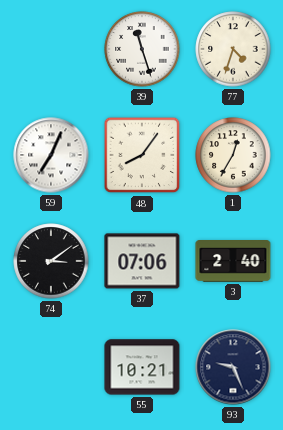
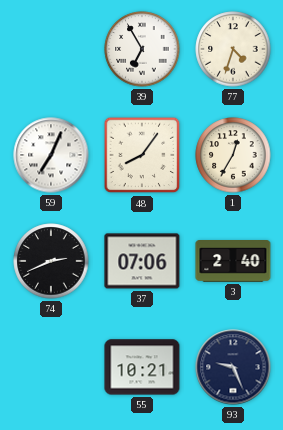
39: 11:27 -> 6:55 (142, 49)
74: 3:09 -> 2:41 (51, 261)
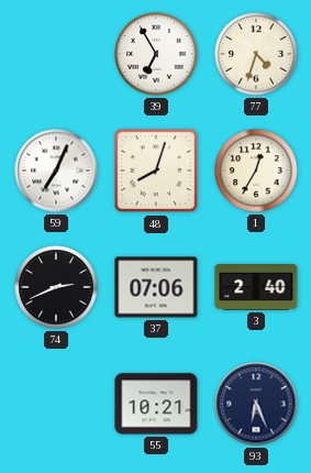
48: 8:06 -> 8:03 (156, 170)
93: 9:26 -> 6:26 (256, 404)
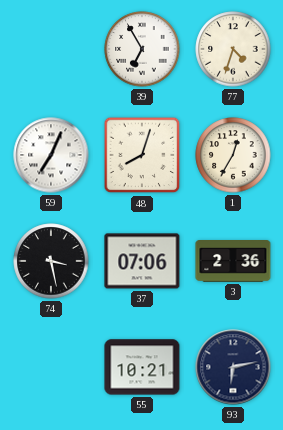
74: 2:41 -> 3:28 (51, 261)
3: 2:40 -> 2:36 (233, 262)
93: 6:26 -> 6:13 (233, 367)
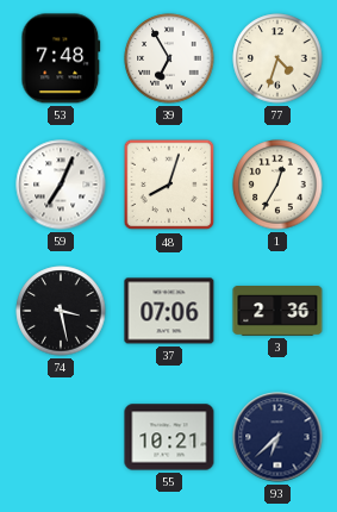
53: none -> 7:48 (61, 58)
93: 6:13 -> 6:38 (277, 437)
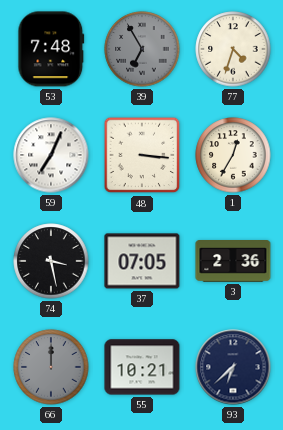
39 dial: white -> grey (142, 49)
48: 8:03 -> 3:16 (142, 155)
37: 07:06 -> 07:05 (142, 261)
66: none -> 12:00 (51, 367)
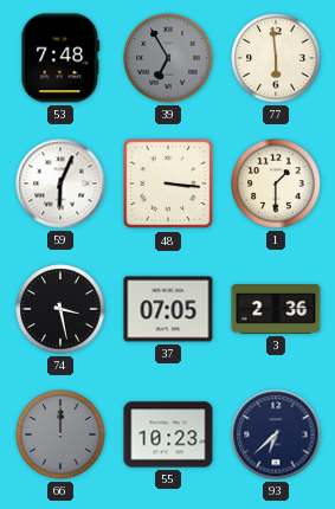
77: 4:33 -> 5:59 (276, 58)
59: 7:04 -> 6:04 (60, 183)
1: 12:35 -> 1:30 (276, 183)
55: 10:21 -> 10:23 (168, 434)
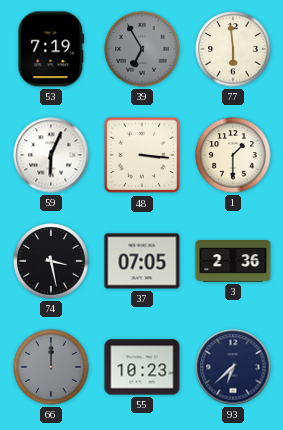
53: 7:48 -> 7:19 (51, 49)
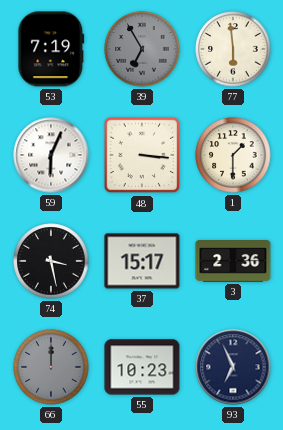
37: 07:05 -> 15:17 (142, 261)
93: 6:38 -> 6:56 (233, 367)
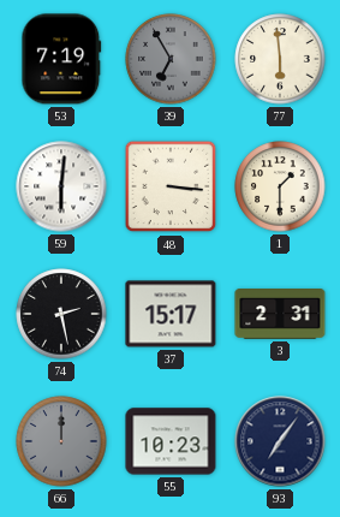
59: 6:04 -> 6:01 (61, 186)
74: 3:28 -> 2:28 (61, 314)
3: 2:36 -> 2:31 (280, 315)
93: 6:56 -> 7:06 (280, 441)
